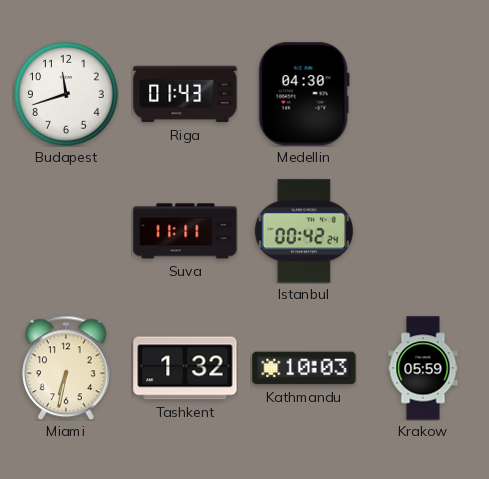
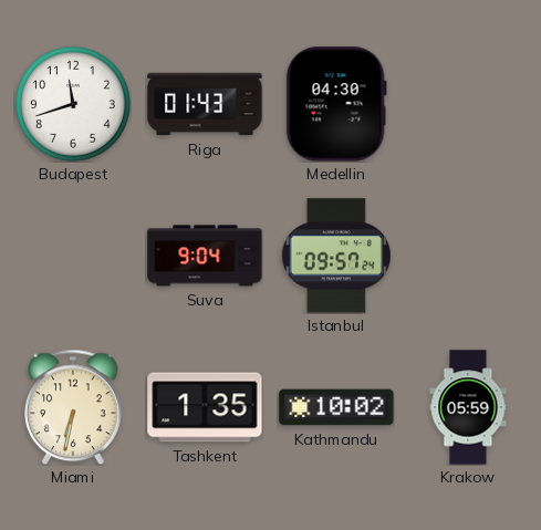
Suva: 11:11 -> 9:04 (205, 256)
Istanbul: 00:42 -> 09:57 (336, 256)
Tashkent: 1:32 -> 1:35 (205, 407)
Kathmandu: 10:03 -> 10:02 (336, 407)
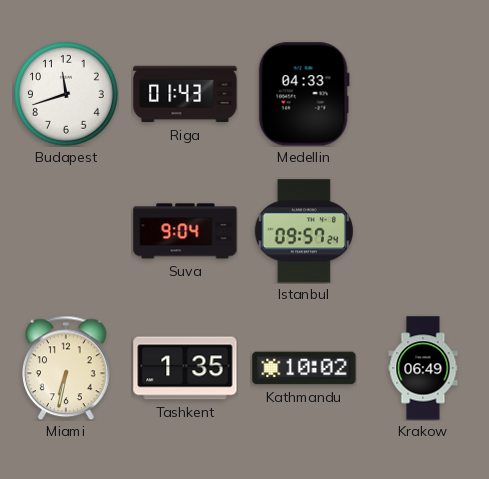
Medellin: 04:30 -> 04:33 (304, 94)
Krakow: 05:59 -> 06:49 (423, 368)
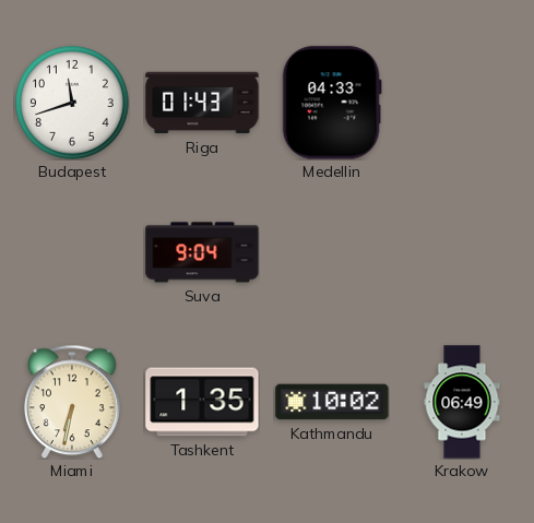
Istanbul: 09:57 -> none (304, 231)
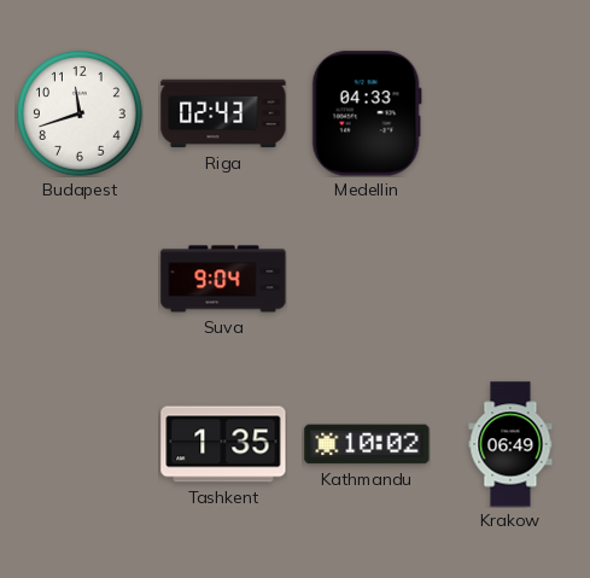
Riga: 01:43 -> 02:43 (223, 113)
Miami: 6:32 -> none (73, 402)
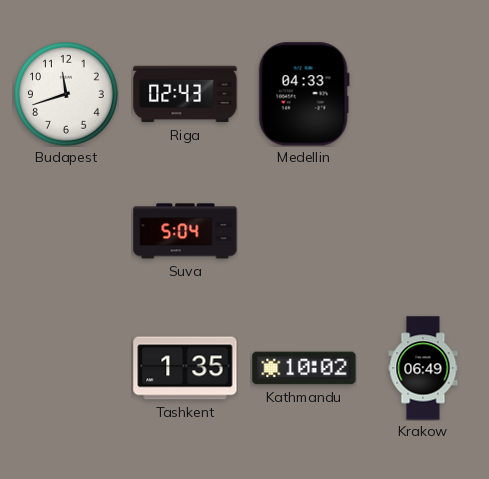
Suva: 9:04 -> 5:04 (185, 231)
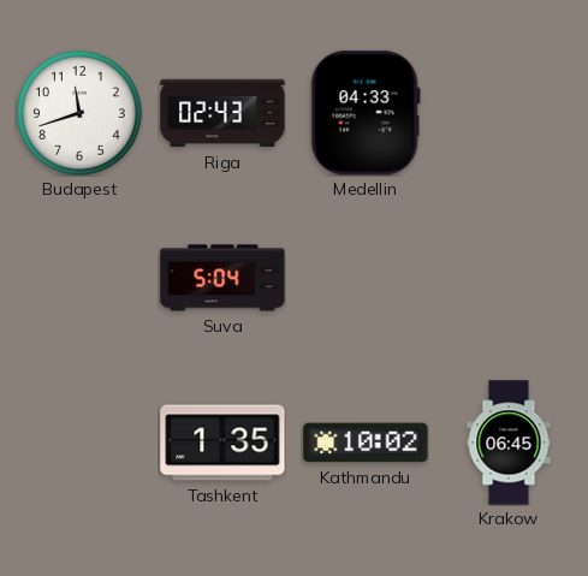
Krakow: 06:49 -> 06:45 (509, 443)
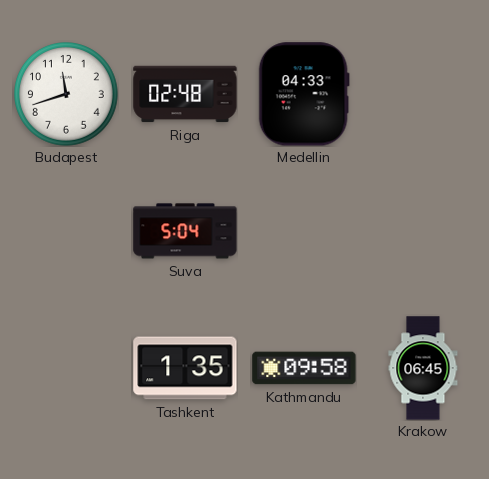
Riga: 02:43 -> 02:48 (185, 94)
Kathmandu: 10:02 -> 09:58 (304, 368)
